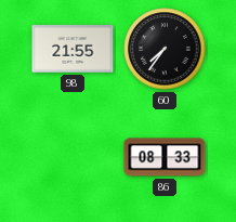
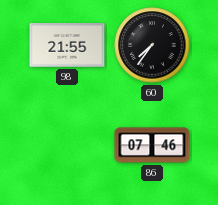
86: 08:33 -> 07:46 (152, 145)
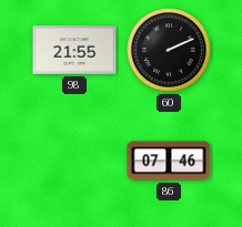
60: 7:36 -> 2:11 (169, 50)
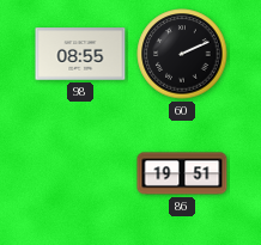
98: 21:55 -> 08:55 (80, 54)
86: 07:46 -> 19:51 (182, 173)
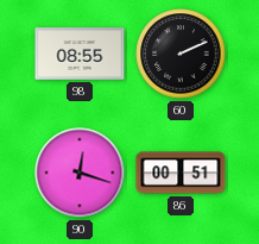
90: none -> 12:18 (80, 173)
86: 19:51 -> 00:51 (181, 173)
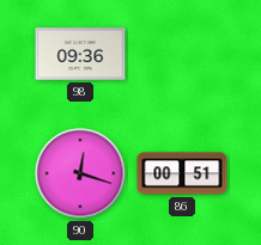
98: 08:55 -> 09:36 (80, 54)
60: 2:11 -> none (181, 54)
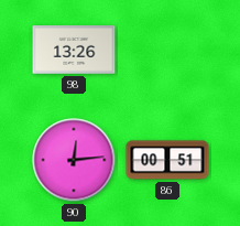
98: 09:36 -> 13:26 (74, 50)
90: 12:18 -> 12:14 (74, 160)
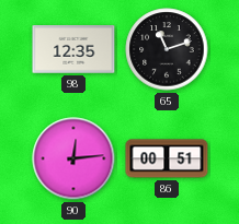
98: 13:26 -> 12:35 (73, 49)
65: none -> 11:12 (167, 49)
